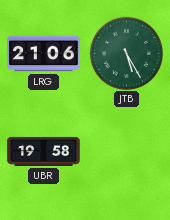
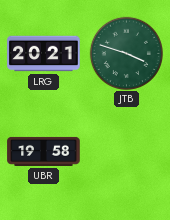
LRG: 21:06 -> 20:21 (44, 54)
JTB: 5:25 -> 3:48 (126, 53)
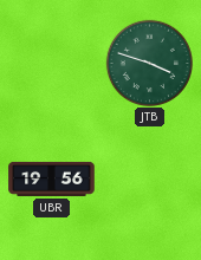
LRG: 20:21 -> none (44, 54)
UBR: 19:58 -> 19:56 (52, 178)
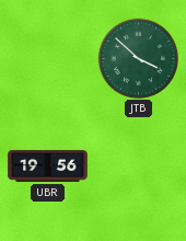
JTB: 3:48 -> 3:52 (138, 58)
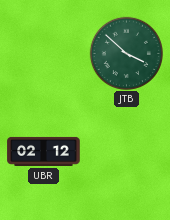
UBR: 19:56 -> 02:12 (44, 151)
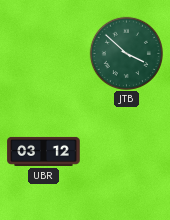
UBR: 02:12 -> 03:12 (44, 151)
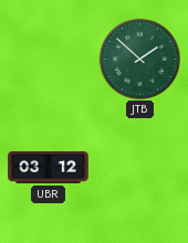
JTB: 3:52 -> 1:52 (139, 59)
